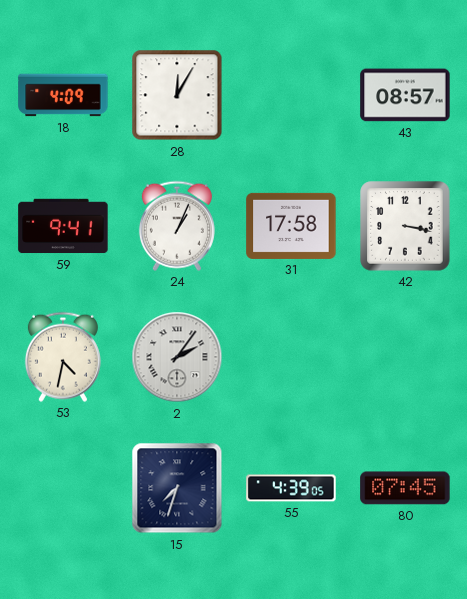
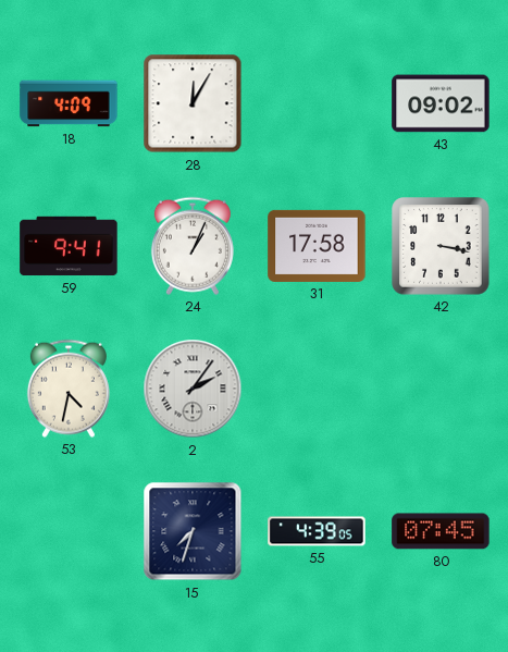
43: 08:57 -> 09:02 (441, 103)
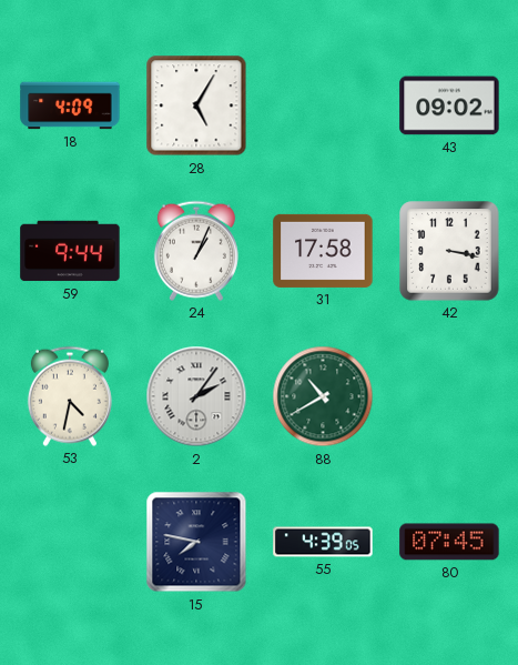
28: 12:05 -> 5:05 (196, 105)
59: 9:41 -> 9:44 (70, 251)
88: none -> 10:40 (323, 396)
15: 7:33 -> 7:47 (196, 542)
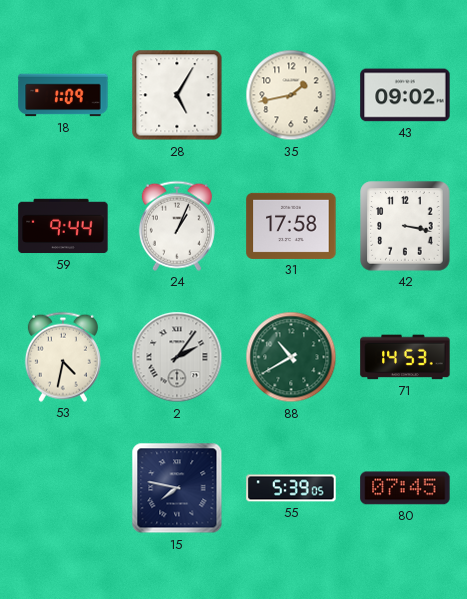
18: 4:09 -> 1:09 (63, 95)
35: none -> 1:43 (291, 95)
71: none -> 14:53 (405, 357)
55: 4:39 -> 5:39 (291, 488)
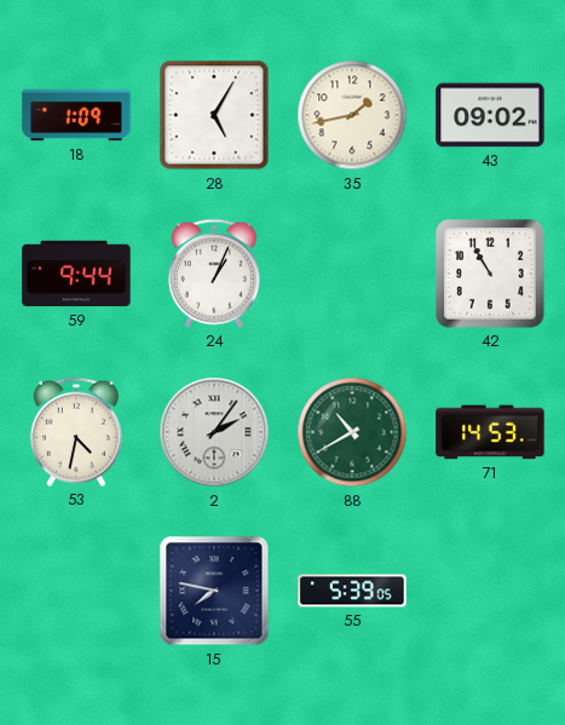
31: 17:58 -> none (291, 226)
42: 3:17 -> 10:55 (490, 274)
80: 07:45 -> none (405, 488)
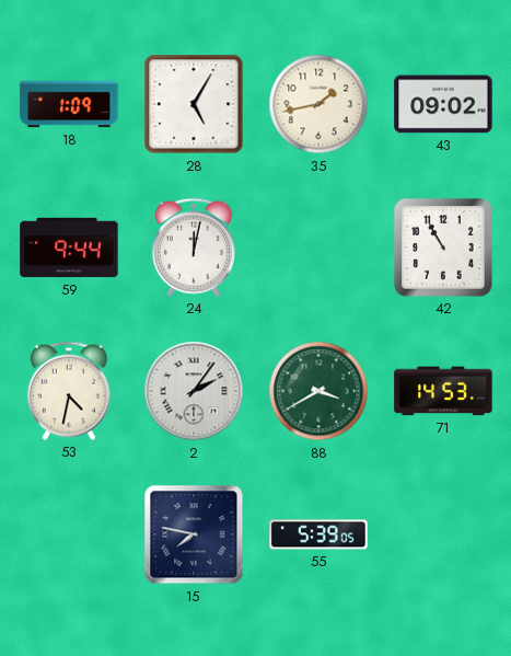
24: 1:04 -> 12:02 (194, 248)
88: 10:40 -> 3:40 (318, 391)
